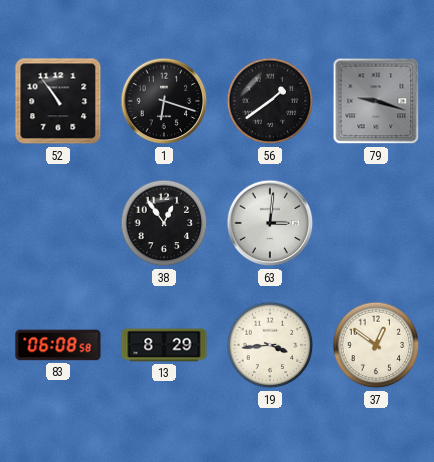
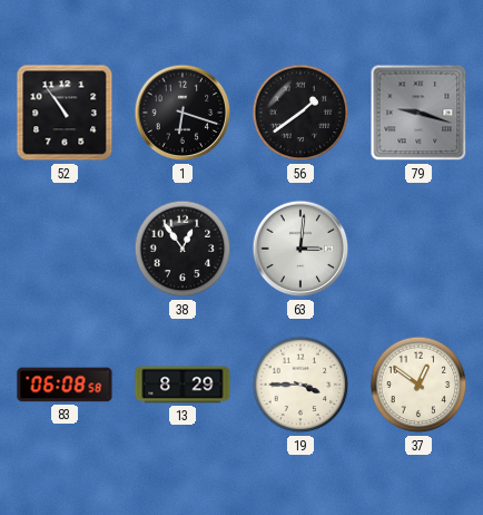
19: 3:44 -> 3:45 (300, 385)
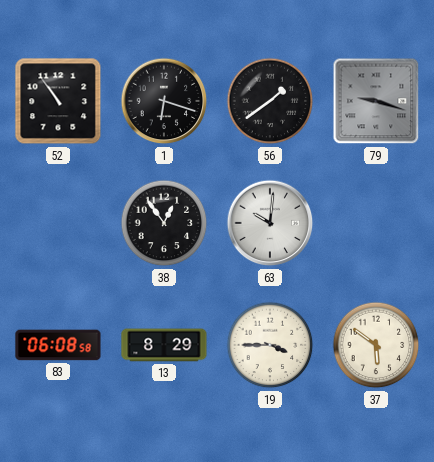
63: 3:01 -> 10:01 (270, 223)
37: 12:51 -> 5:51 (376, 345)
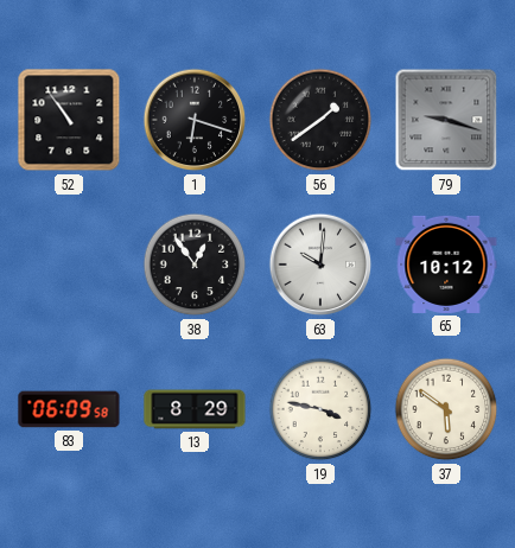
65: none -> 10:12 (446, 265)
83: 06:08 -> 06:09 (69, 409)
19: 3:45 -> 3:47 (320, 409)
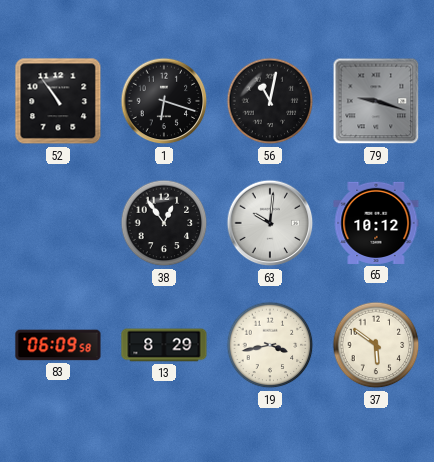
56: 1:39 -> 11:02 (270, 101)
19: 3:47 -> 3:43 (270, 345)
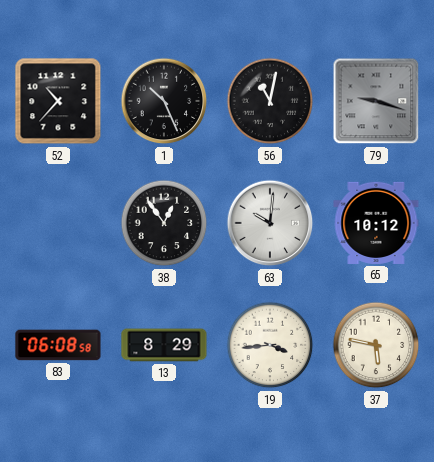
52: 10:54 -> 10:37 (58, 101)
1: 6:18 -> 10:26 (164, 101)
83: 06:09 -> 06:08 (58, 345)
19: 3:43 -> 3:44 (270, 345)
37: 5:51 -> 5:47 (376, 345)
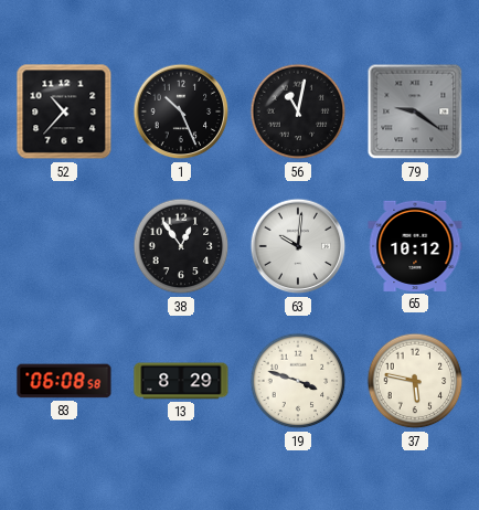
79: 9:18 -> 9:21 (415, 111)
19: 3:44 -> 3:48 (298, 381)
